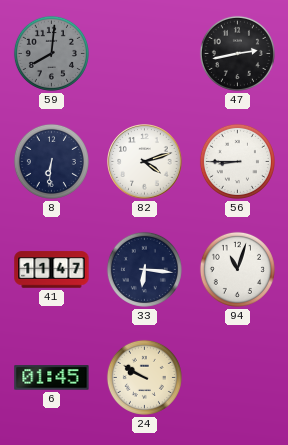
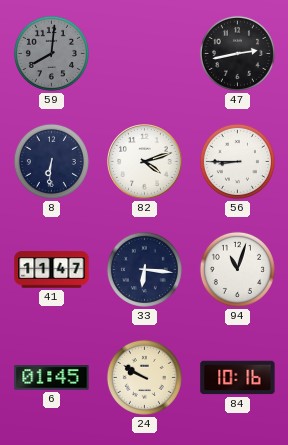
84: none -> 10:16 (238, 378)
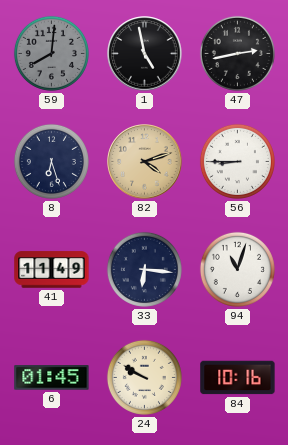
1: none -> 4:58 (145, 54)
8: 6:31 -> 6:27 (51, 161)
82 dial: white -> champagne (145, 162)
41: 11:47 -> 11:49 (52, 270)
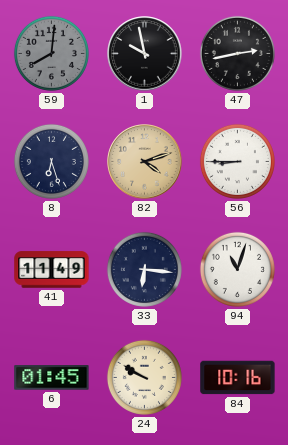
1: 4:58 -> 9:58 (145, 54)
